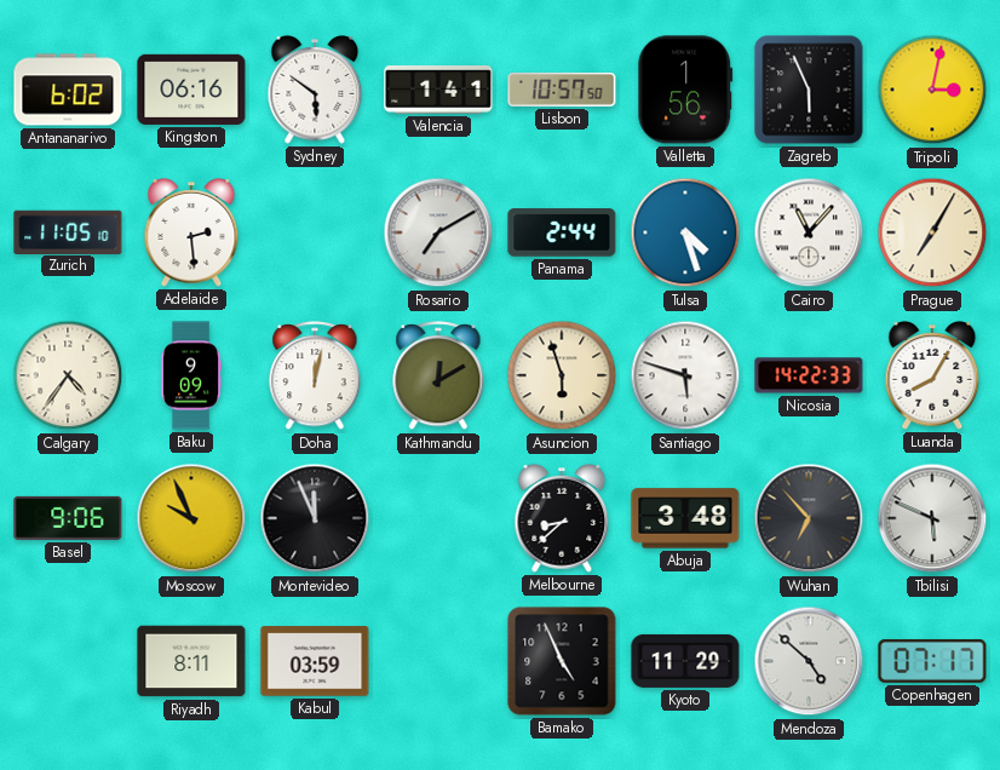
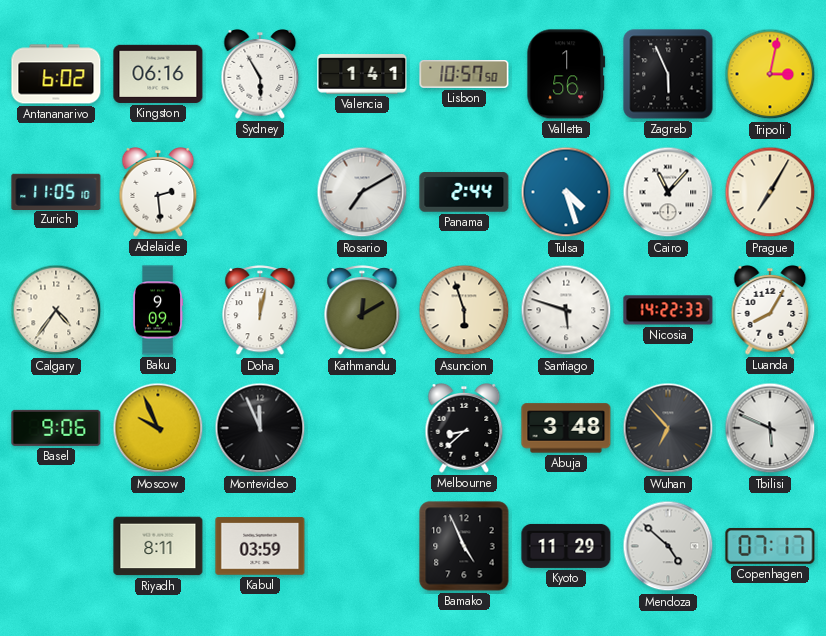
Sydney: 5:51 -> 5:55 (260, 75)
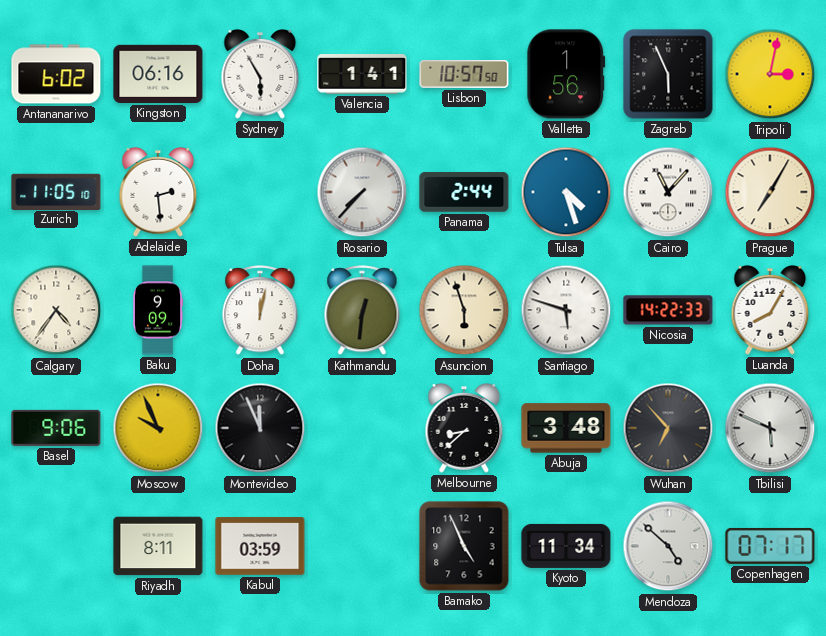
Rosario: 7:10 -> 7:37 (362, 192)
Kathmandu: 12:10 -> 12:31 (362, 311)
Kyoto: 11:29 -> 11:34 (566, 546)
